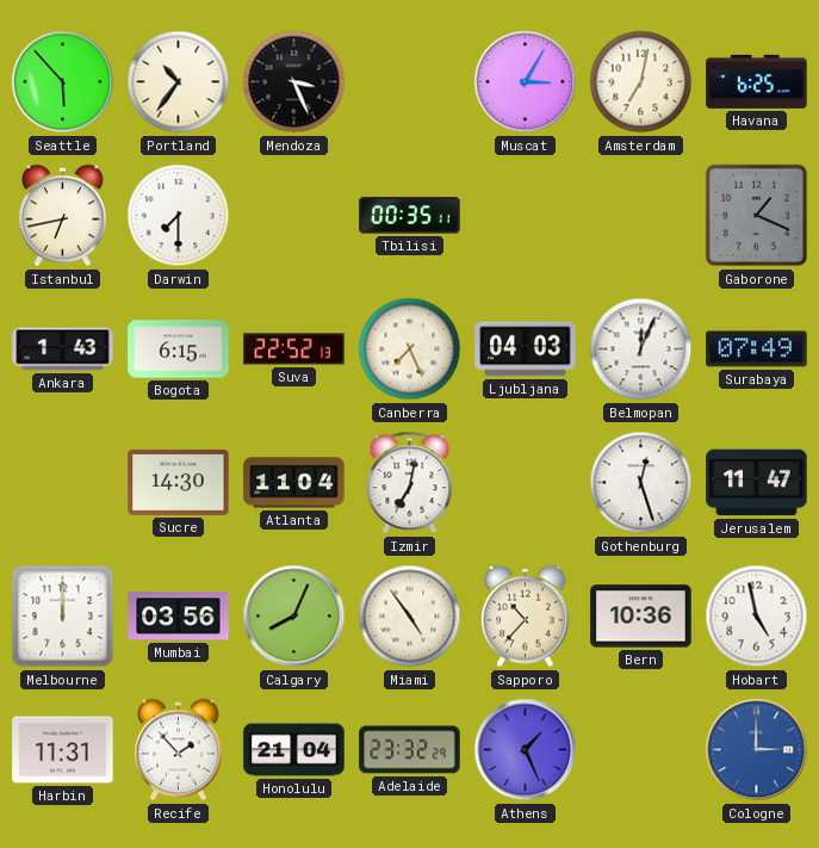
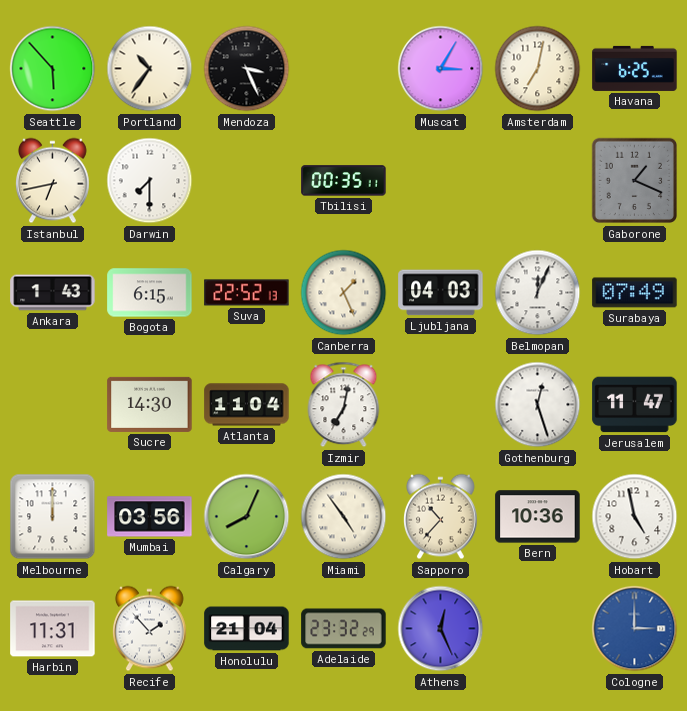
Canberra: 7:26 -> 1:26 (344, 293)
Athens: 1:26 -> 12:26 (441, 629)
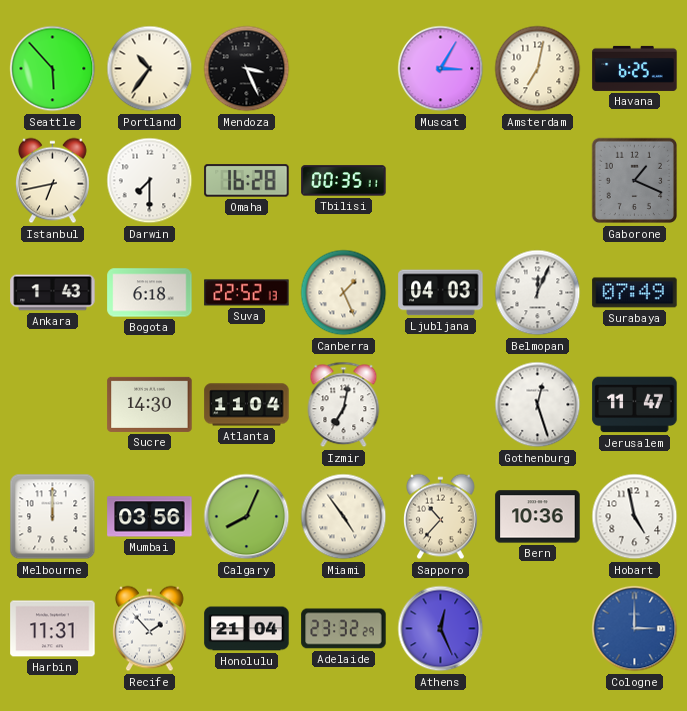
Omaha: none -> 16:28 (247, 181)
Bogota: 6:15 -> 6:18 (150, 293)
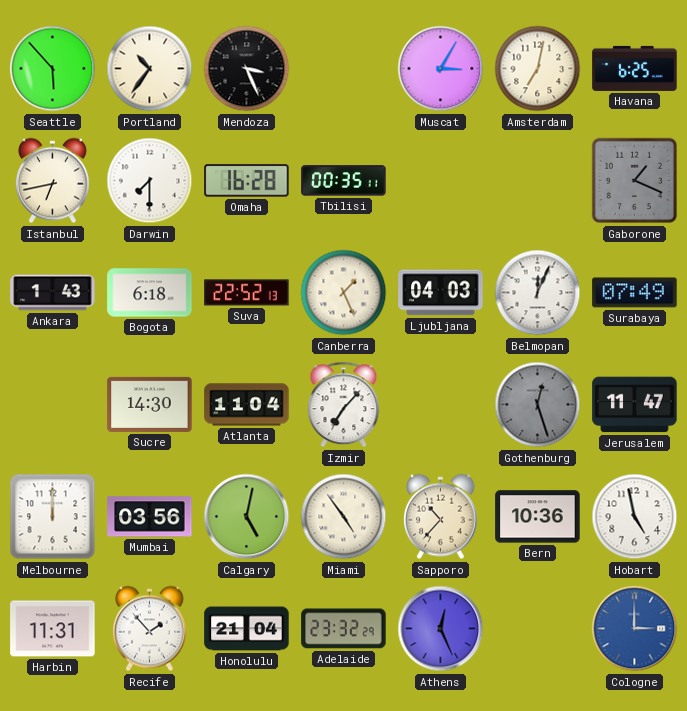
Izmir: 7:02 -> 7:07 (344, 405)
Gothenburg dial: white -> grey (538, 405)
Calgary: 8:04 -> 5:02 (247, 517)
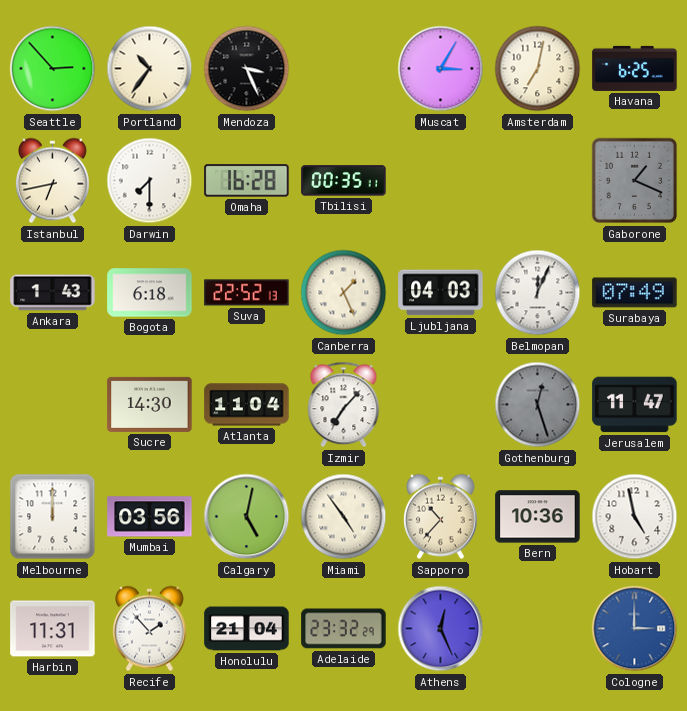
Seattle: 5:53 -> 2:53 (53, 69)
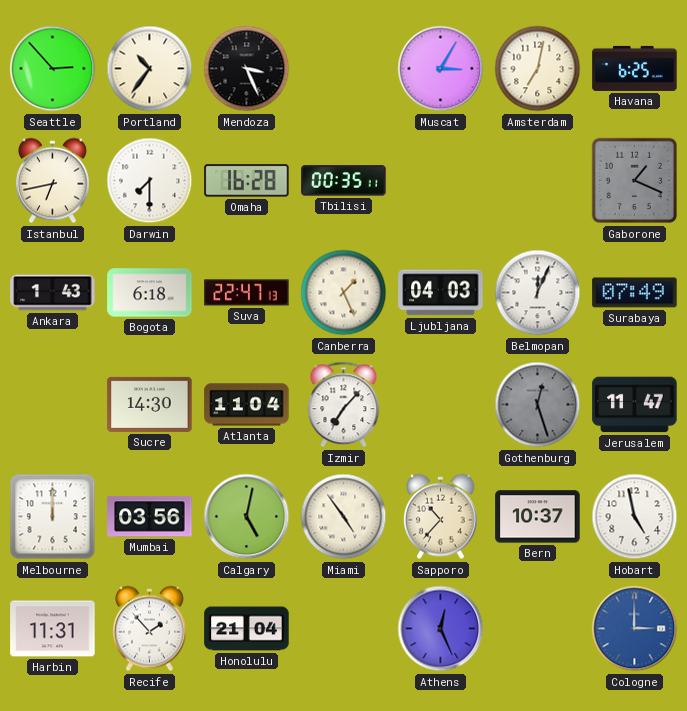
Suva: 22:52 -> 22:47 (247, 293)
Bern: 10:36 -> 10:37 (538, 517)
Adelaide: 23:32 -> none (344, 629)
